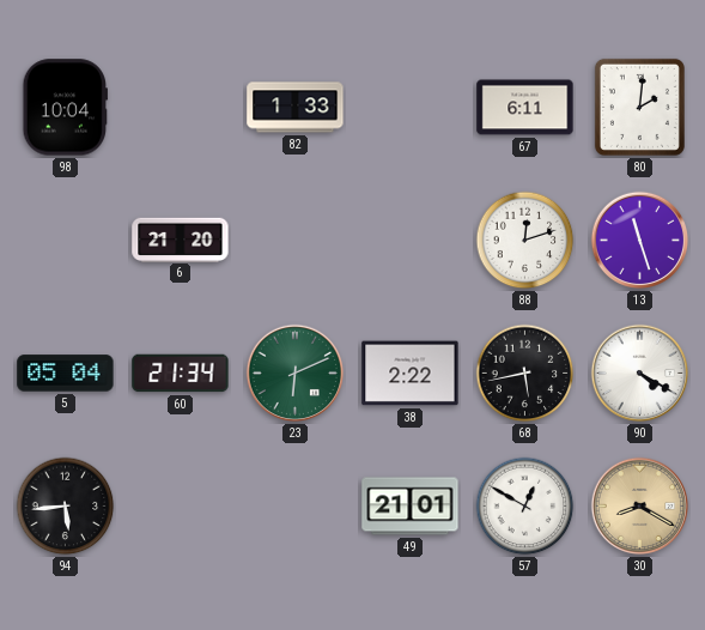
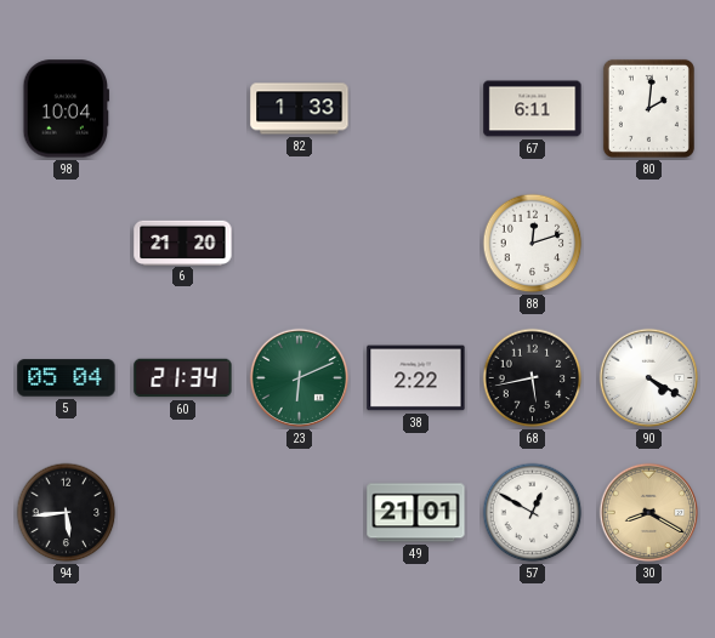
13: 11:27 -> none (640, 241)
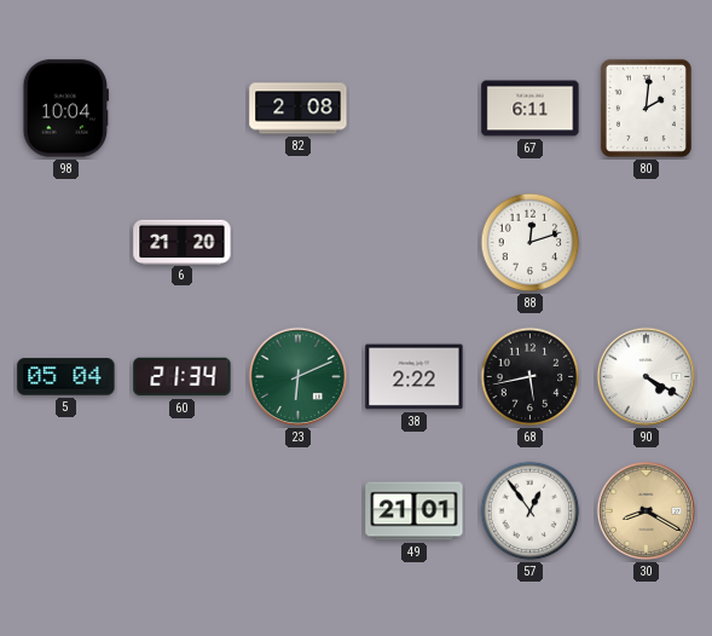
82: 1:33 -> 2:08 (299, 109)
94: 5:44 -> none (67, 513)
57: 12:50 -> 12:54 (531, 511)
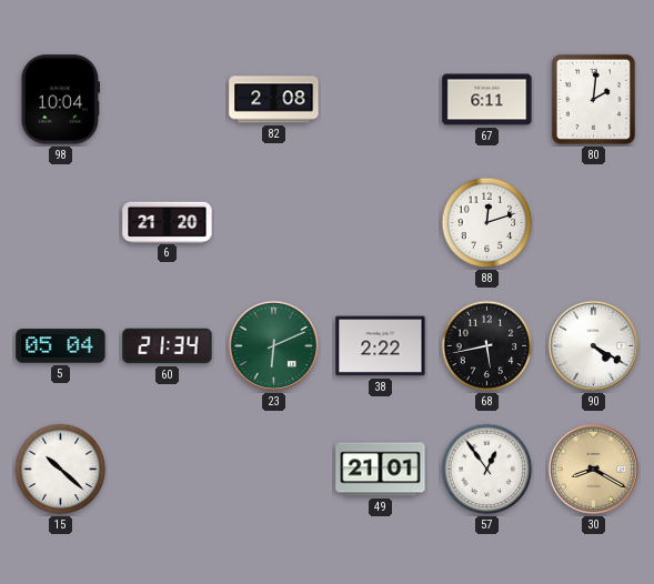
15: none -> 10:22 (61, 470)
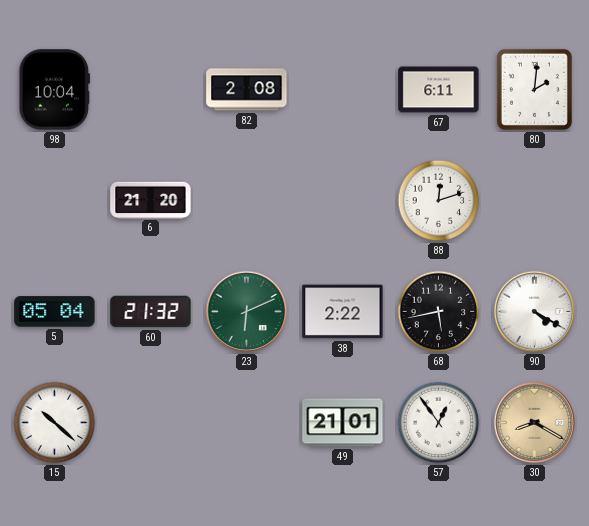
60: 21:34 -> 21:32 (151, 312)
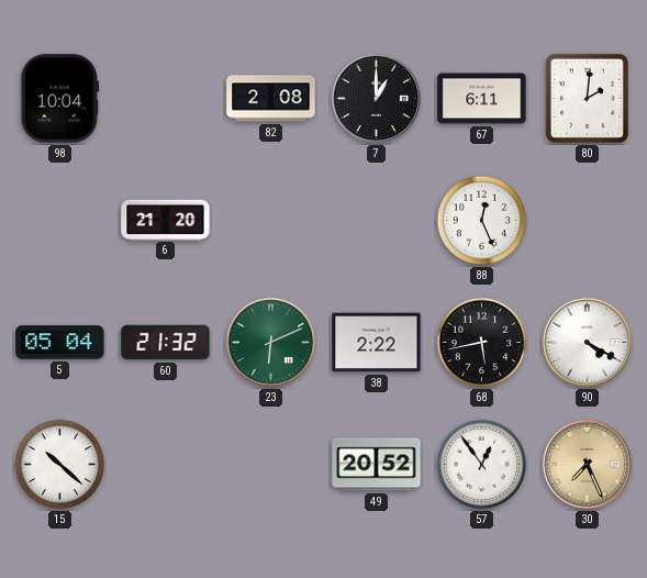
7: none -> 1:00 (377, 99)
88: 12:12 -> 12:26 (482, 221)
49: 21:01 -> 20:52 (377, 465)
30: 8:20 -> 7:26 (588, 465)
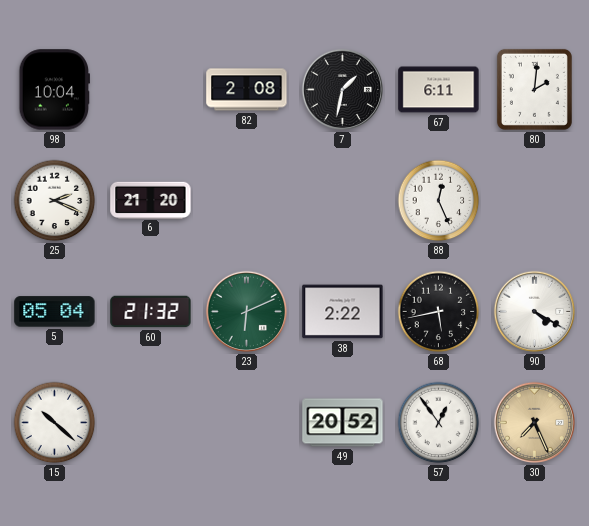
7: 1:00 -> 1:32 (343, 90)
25: none -> 2:19 (55, 201)
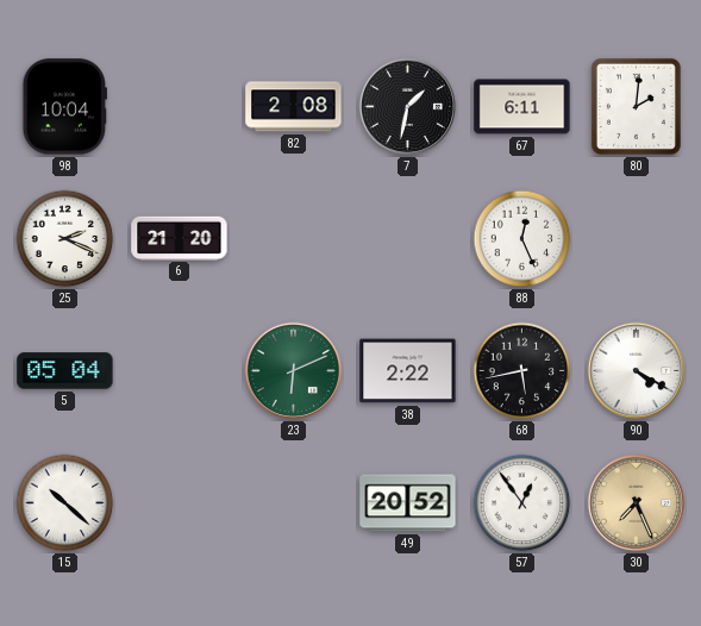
60: 21:32 -> none (151, 312)
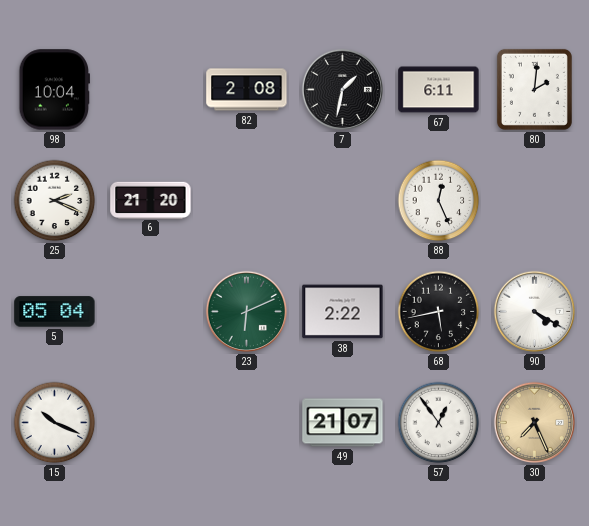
15: 10:22 -> 10:19 (55, 423)
49: 20:52 -> 21:07 (343, 423)
